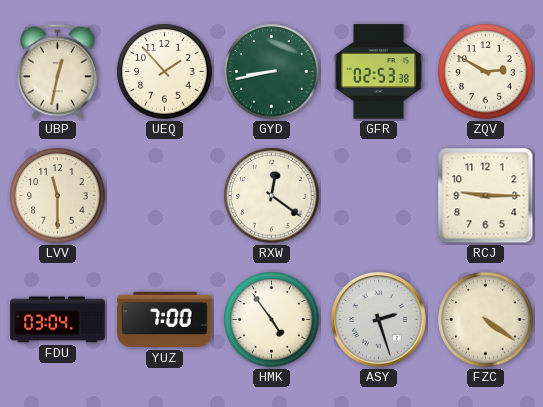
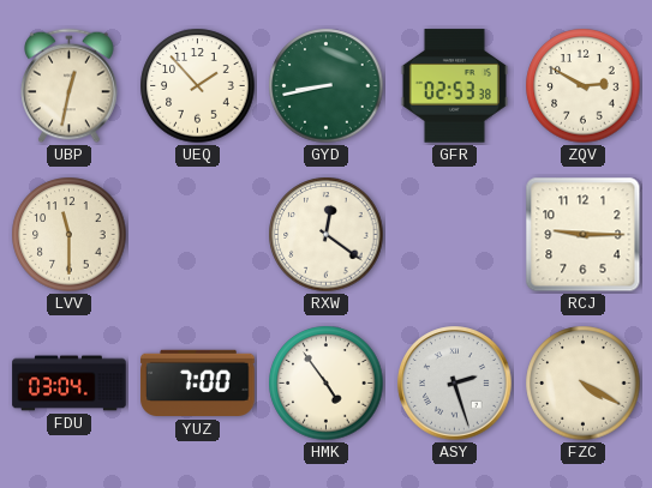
FZC: 4:21 -> 4:20 (584, 384)
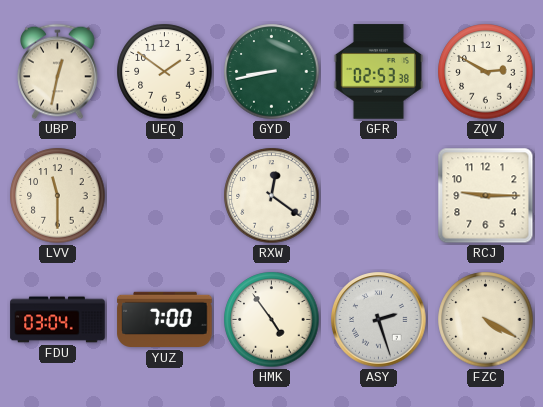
UEQ: 1:53 -> 1:51 (165, 72)
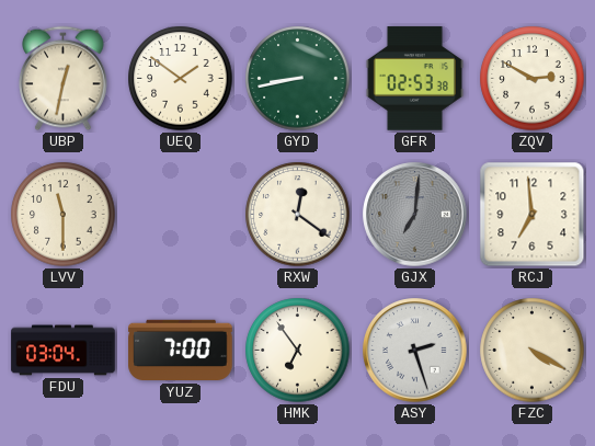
GJX: none -> 7:01 (415, 215)
RCJ: 9:15 -> 6:59 (533, 215)
HMK: 4:54 -> 6:54 (298, 351)
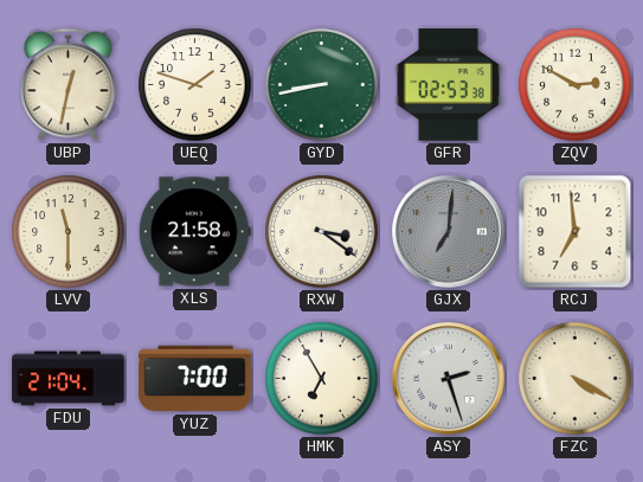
UEQ: 1:51 -> 1:48 (195, 85)
XLS: none -> 21:58 (194, 232)
RXW: 12:21 -> 3:21 (322, 232)
FDU: 03:04 -> 21:04 (69, 379)
HMK: 6:54 -> 6:55 (322, 379)
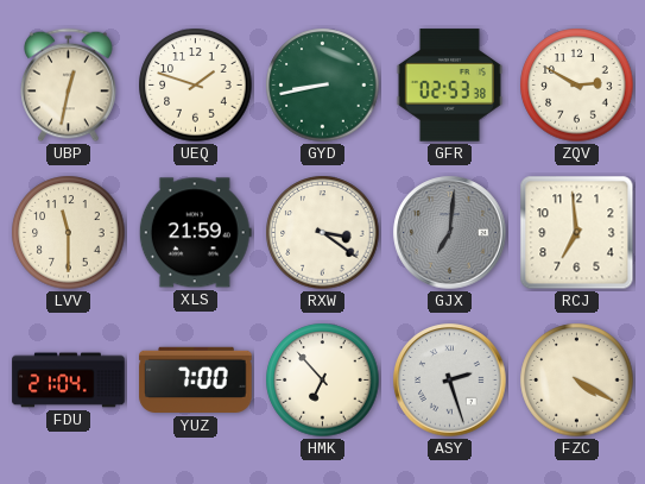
XLS: 21:58 -> 21:59 (195, 233)
HMK: 6:55 -> 6:53 (323, 381)
